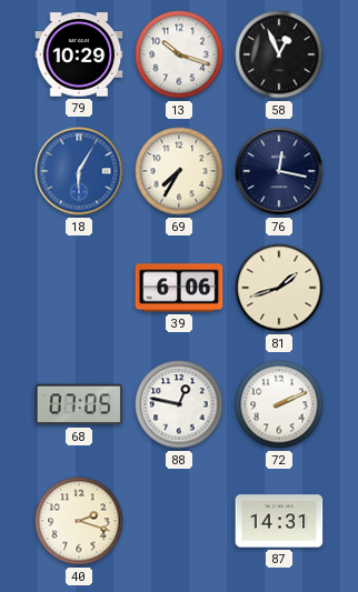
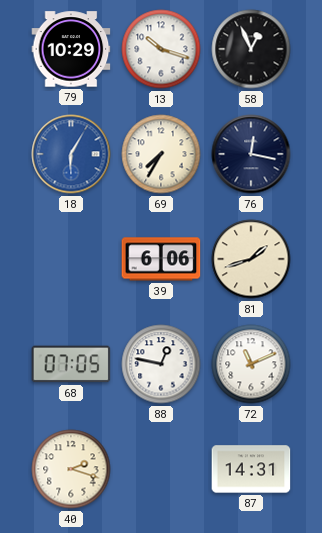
72: 2:11 -> 11:11 (251, 364)
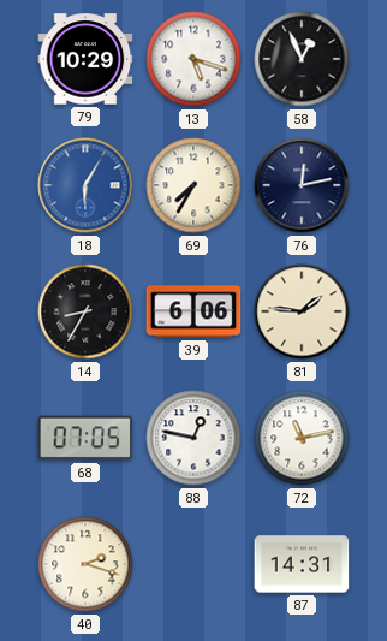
13: 10:18 -> 5:18 (194, 59)
76: 12:17 -> 12:13 (302, 185)
14: none -> 8:35 (85, 311)
81: 1:42 -> 1:46 (302, 311)
72: 11:11 -> 11:13 (302, 438)
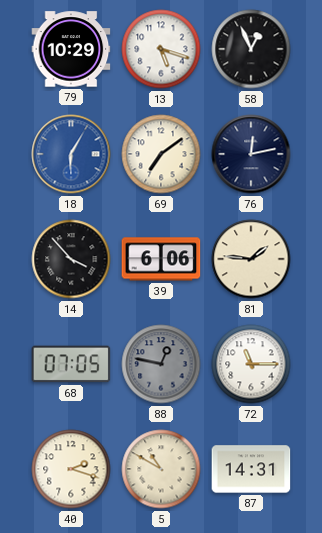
69: 7:35 -> 7:09 (161, 154)
14: 8:35 -> 3:53 (71, 259)
88 dial: white -> grey (161, 364)
72: 11:13 -> 11:15 (251, 364)
5: none -> 10:50 (161, 469)
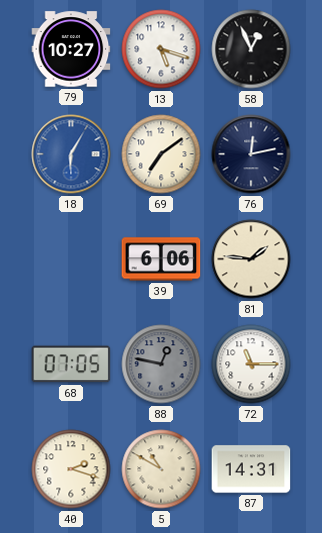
79: 10:29 -> 10:27 (71, 49)
14: 3:53 -> none (71, 259)
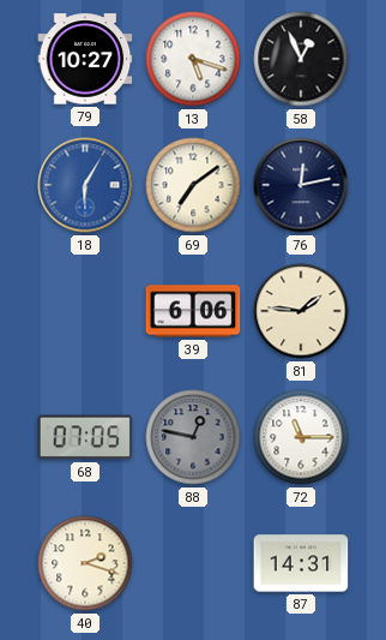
5: 10:50 -> none (161, 469)
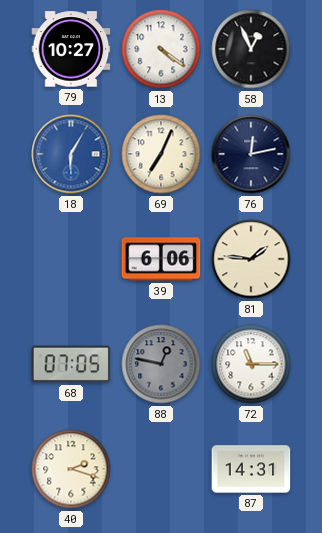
13: 5:18 -> 4:21 (161, 49)
69: 7:09 -> 7:04 (161, 154)
